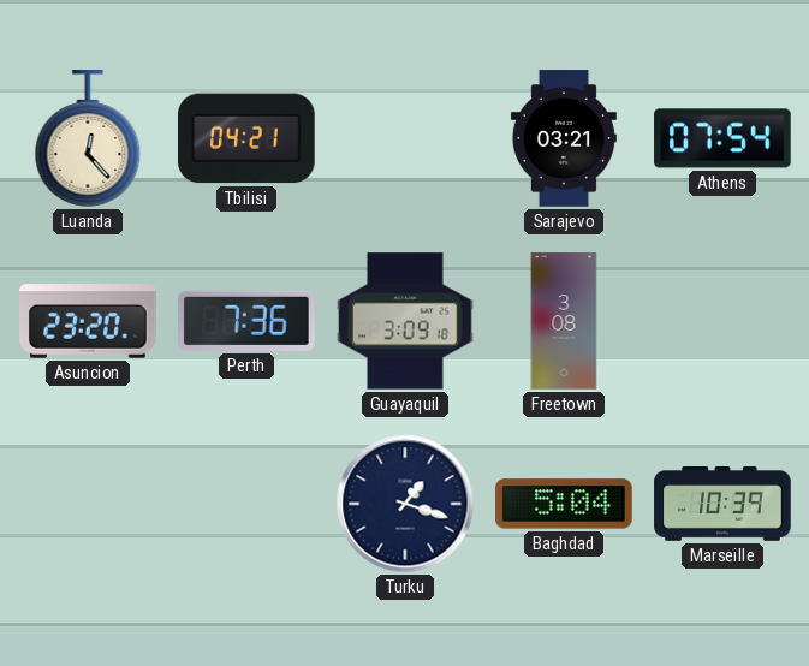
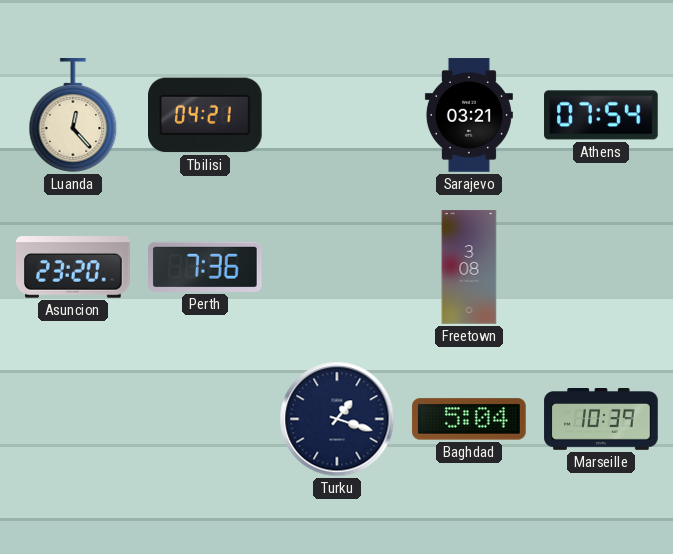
Guayaquil: 3:09 -> none (405, 321)
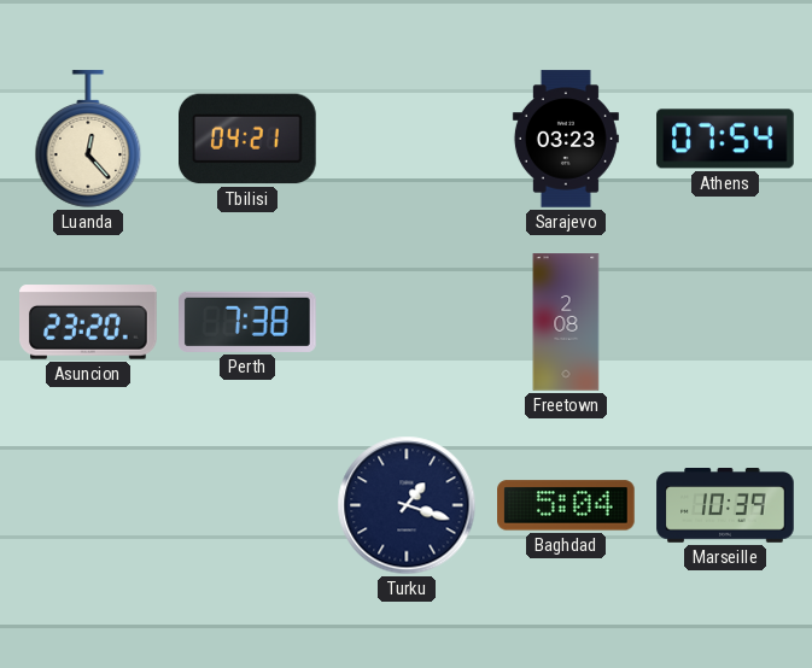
Sarajevo: 03:21 -> 03:23 (566, 139)
Perth: 7:36 -> 7:38 (249, 322)
Freetown: 3:08 -> 2:08 (566, 322)
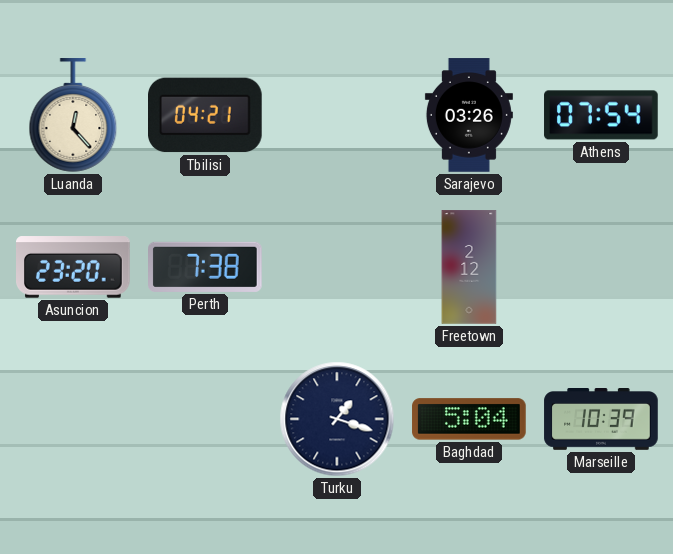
Sarajevo: 03:23 -> 03:26 (469, 115)
Freetown: 2:08 -> 2:12 (469, 267)
